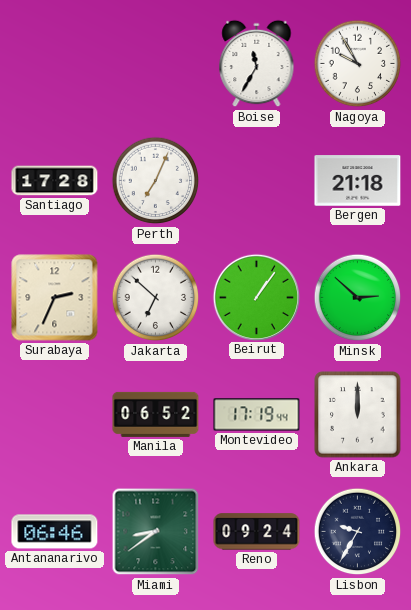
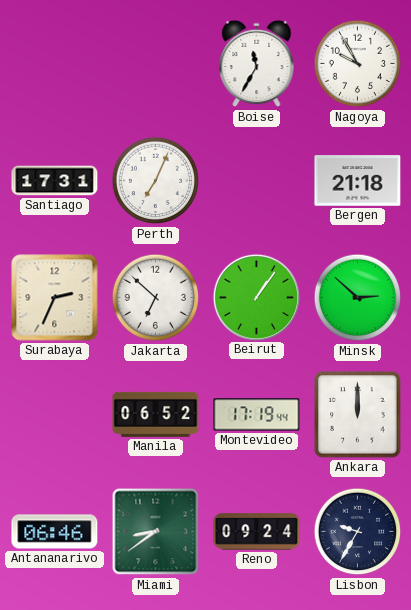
Santiago: 17:28 -> 17:31 (55, 181)
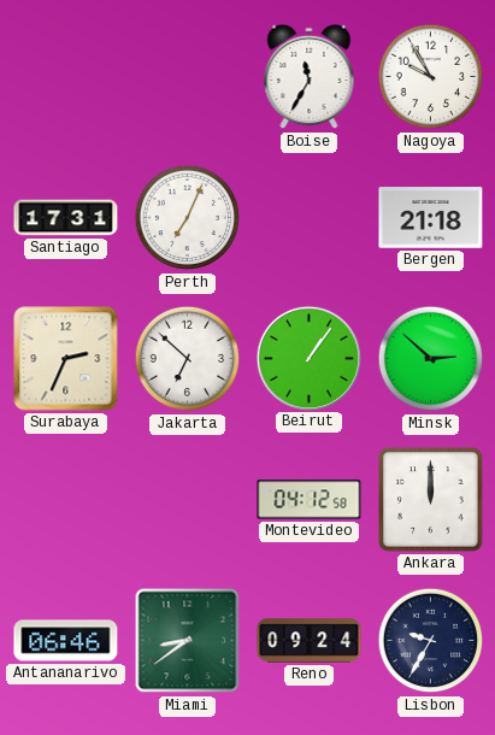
Manila: 06:52 -> none (156, 414)
Montevideo: 17:19 -> 04:12 (310, 500)
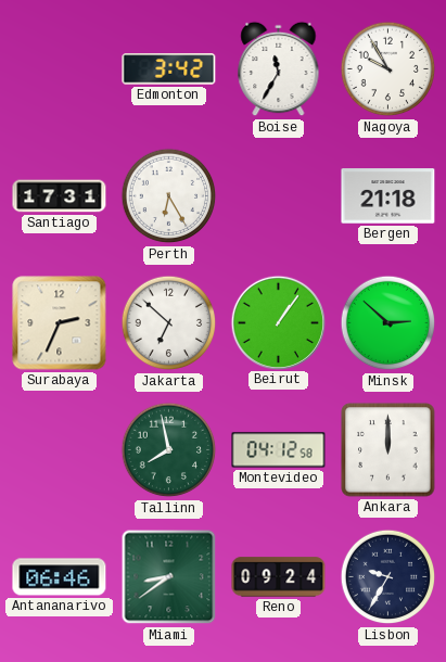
Edmonton: none -> 3:42 (169, 69)
Perth: 7:04 -> 6:25 (169, 196)
Tallinn: none -> 7:58 (169, 450)
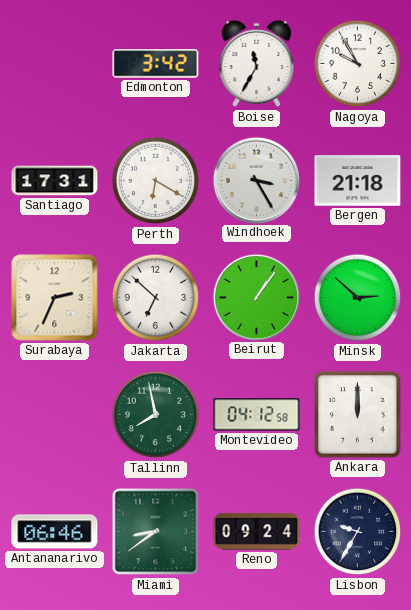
Perth: 6:25 -> 6:20 (156, 181)
Windhoek: none -> 3:25 (256, 180)
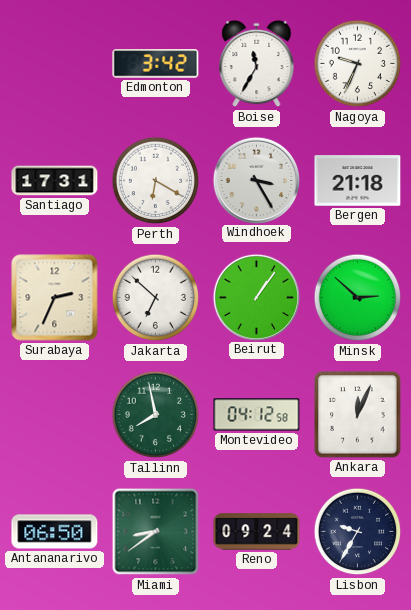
Nagoya: 9:55 -> 9:34 (358, 64)
Ankara: 12:00 -> 12:04 (358, 415)
Antananarivo: 06:46 -> 06:50 (55, 532)
